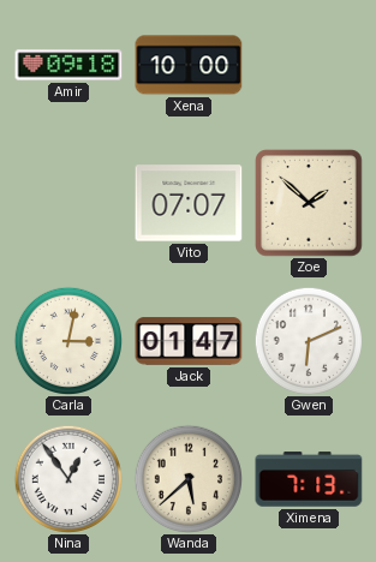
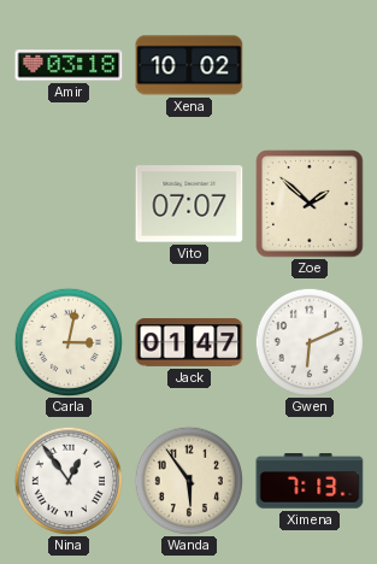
Amir: 09:18 -> 03:18 (69, 65)
Xena: 10:00 -> 10:02 (189, 65)
Wanda: 5:38 -> 5:54 (188, 480)
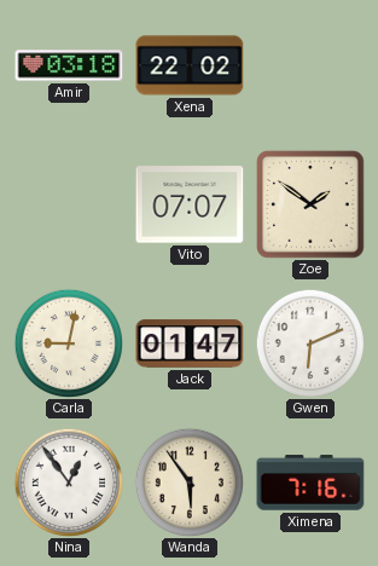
Xena: 10:02 -> 22:02 (190, 65)
Zoe: 1:52 -> 1:51 (310, 204)
Carla: 3:02 -> 9:02 (68, 342)
Ximena: 7:13 -> 7:16 (310, 483)
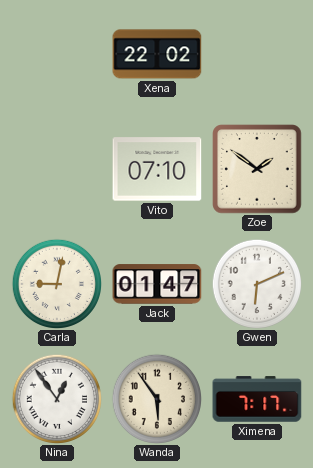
Amir: 03:18 -> none (69, 65)
Vito: 07:07 -> 07:10 (157, 169)
Ximena: 7:16 -> 7:17 (257, 399)
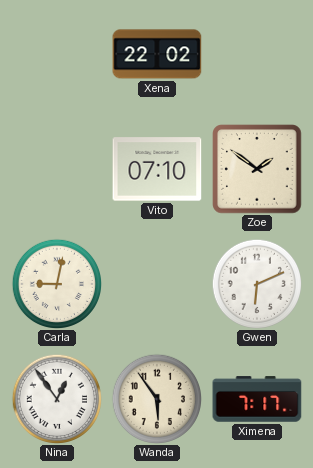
Jack: 01:47 -> none (157, 284)
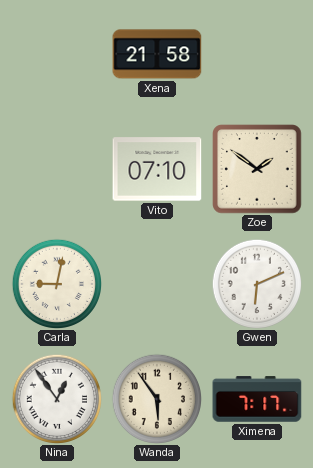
Xena: 22:02 -> 21:58 (157, 54)
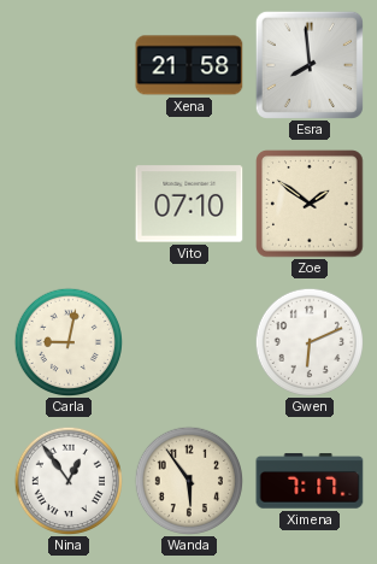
Esra: none -> 7:59 (310, 65)
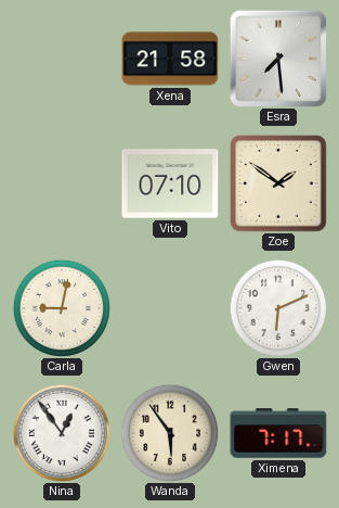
Esra: 7:59 -> 7:29 (278, 59)
